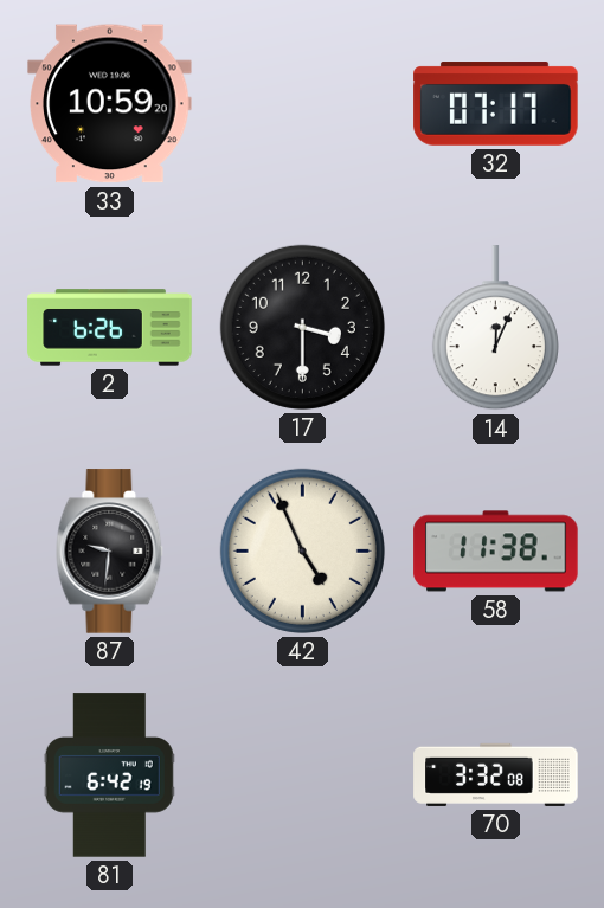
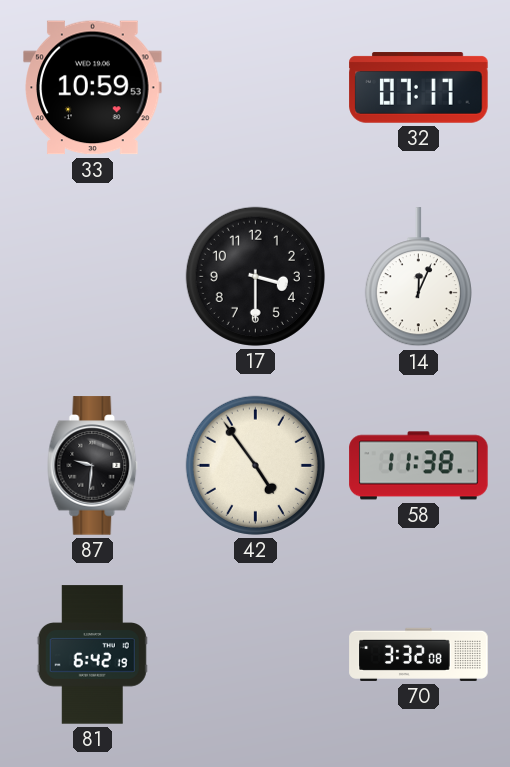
33: 10:59:20 -> 10:59:53 (93, 88)
2: 6:26 -> none (110, 328)
42: 4:56 -> 4:54 (255, 465)
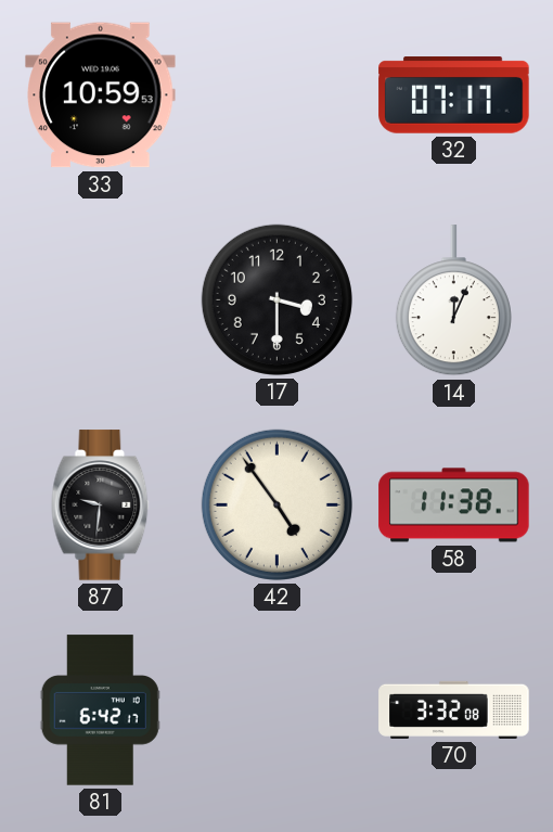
81: 6:42:19 -> 6:42:17 (100, 711)
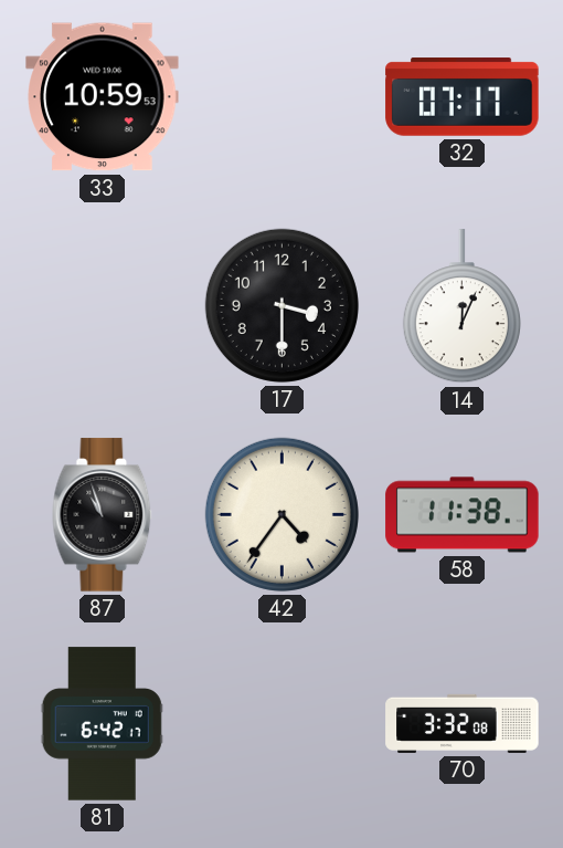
87: 9:31 -> 10:57 (103, 515)
42: 4:54 -> 4:36 (281, 514)
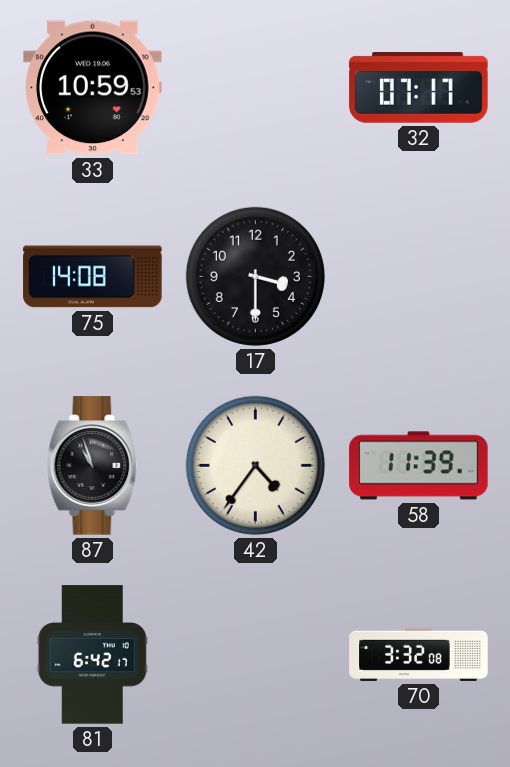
75: none -> 14:08 (93, 277)
14: 12:04 -> none (461, 306)
58: 11:38 -> 11:39 (419, 466)
